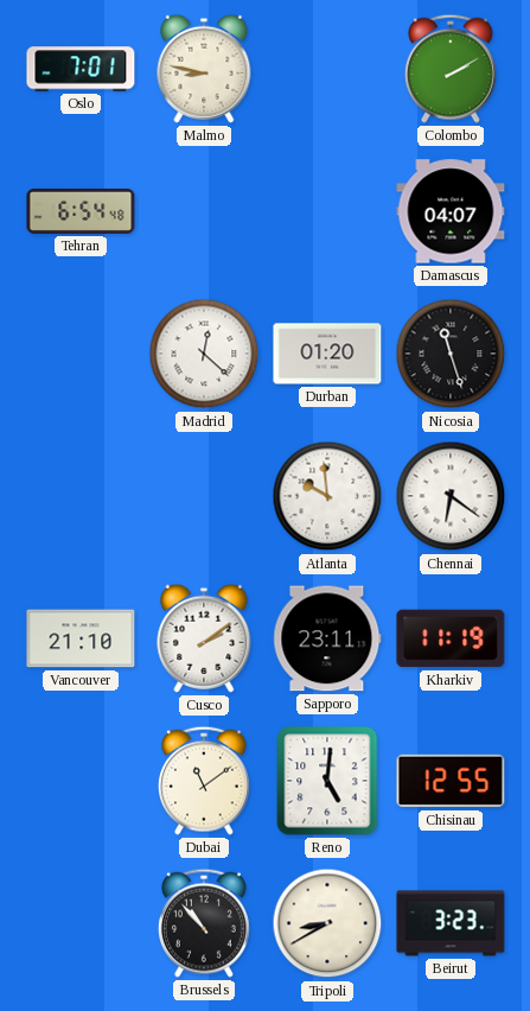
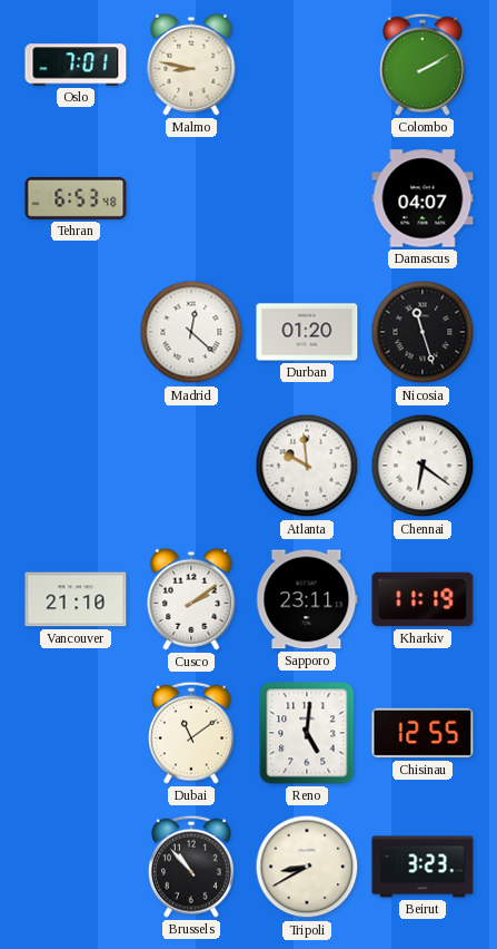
Tehran: 6:54 -> 6:53 (76, 198)
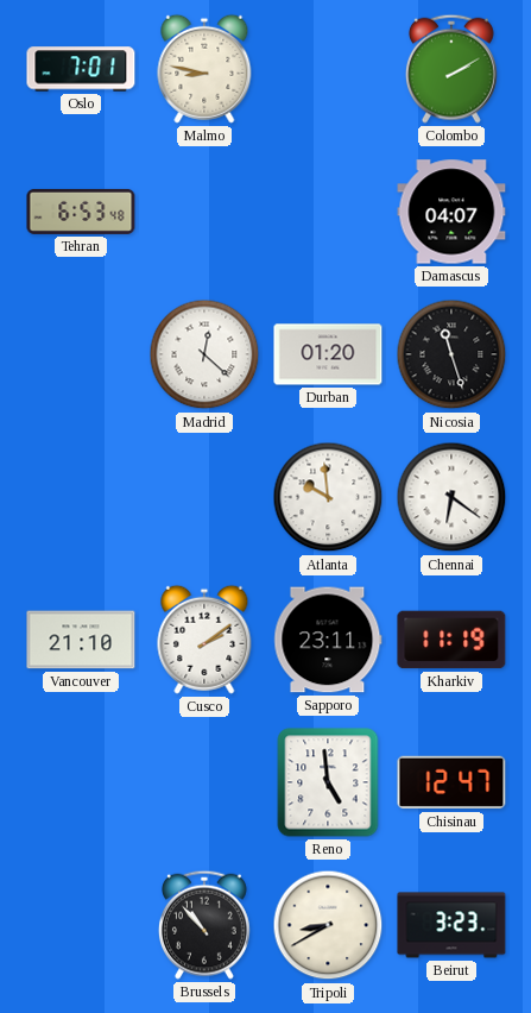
Dubai: 11:09 -> none (191, 733)
Reno: 5:01 -> 4:59 (328, 782)
Chisinau: 12:55 -> 12:47 (451, 782)
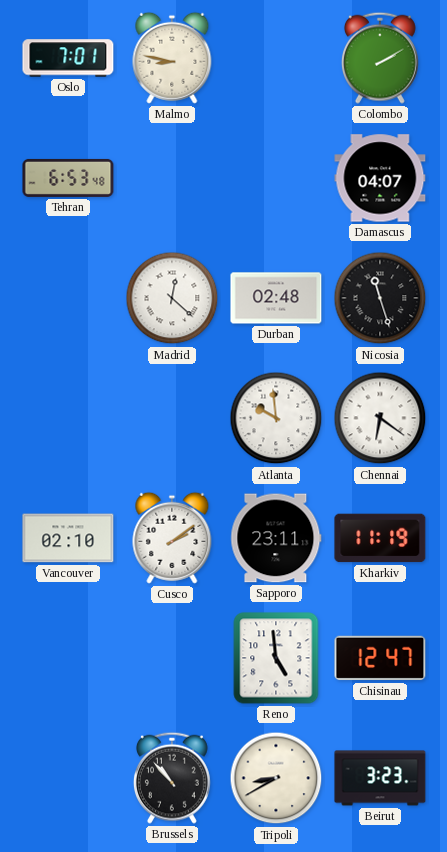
Durban: 01:20 -> 02:48 (276, 298)
Vancouver: 21:10 -> 02:10 (68, 538)
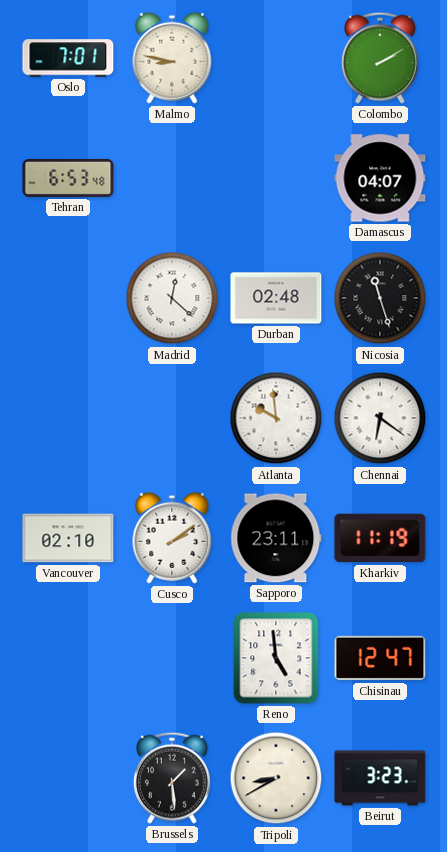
Brussels: 10:53 -> 1:29 (172, 778)
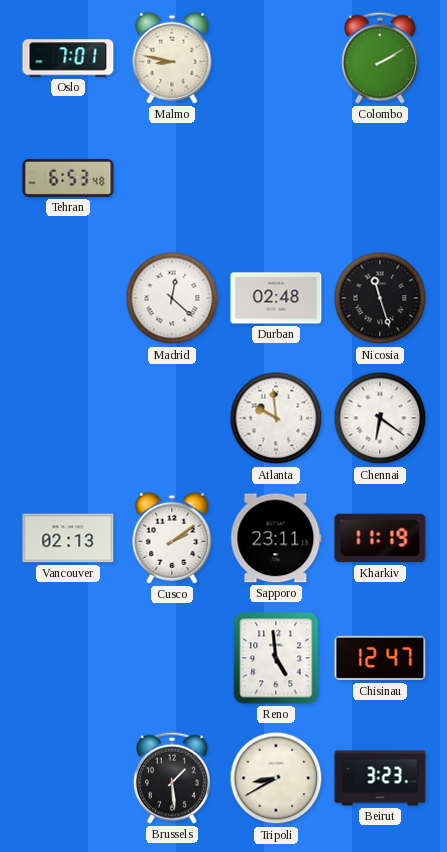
Damascus: 04:07 -> none (380, 178)
Vancouver: 02:10 -> 02:13 (68, 538)
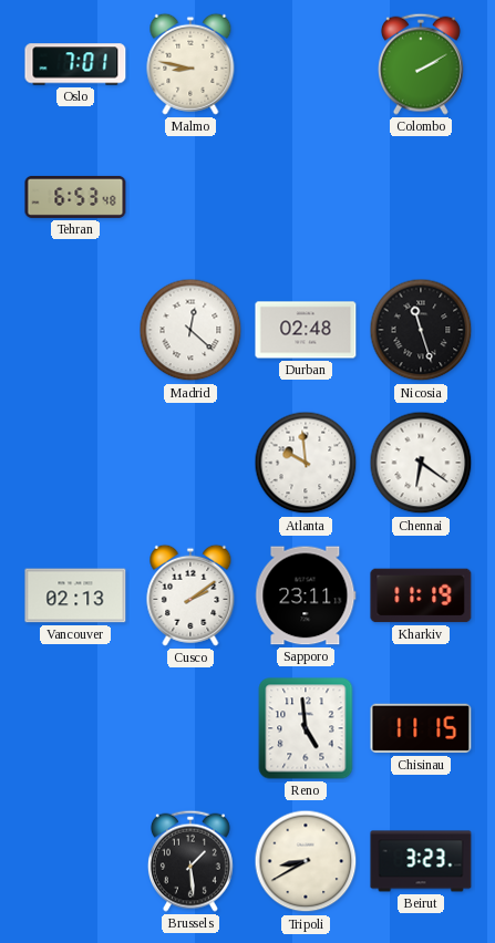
Chisinau: 12:47 -> 11:15 (421, 728)
